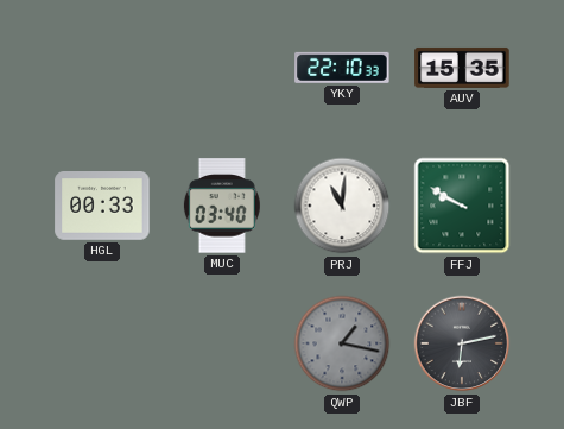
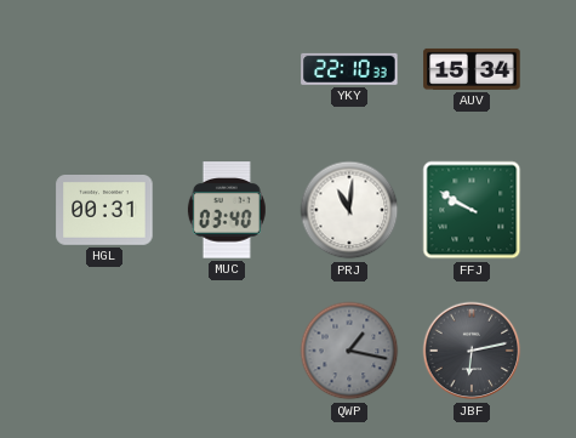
AUV: 15:35 -> 15:34 (472, 69)
HGL: 00:33 -> 00:31 (104, 211)
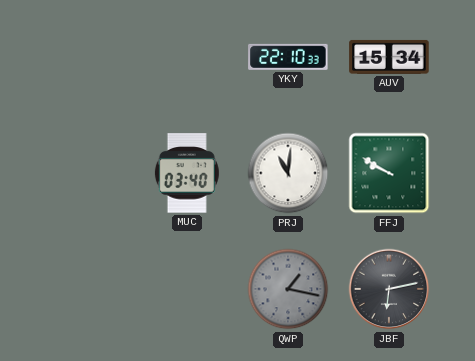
HGL: 00:31 -> none (104, 211)
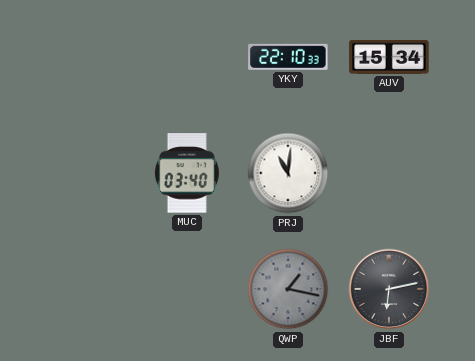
FFJ: 9:50 -> none (389, 173)
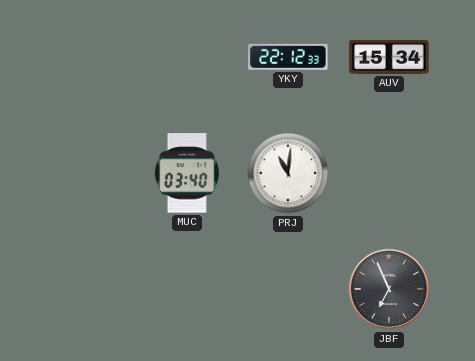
YKY: 22:10 -> 22:12 (288, 57)
QWP: 1:17 -> none (288, 289)
JBF: 6:13 -> 6:56 (389, 289)
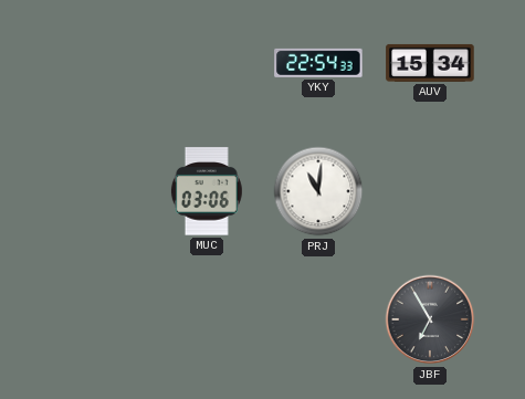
YKY: 22:12 -> 22:54 (318, 63)
MUC: 03:40 -> 03:06 (207, 191)
JBF: 6:56 -> 6:55 (430, 319)
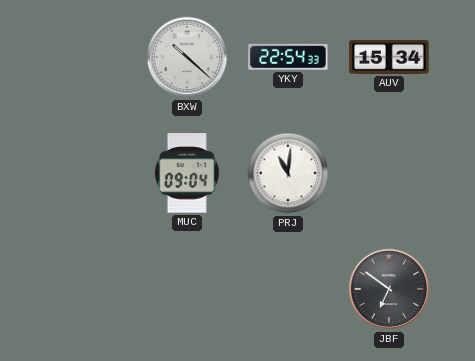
BXW: none -> 10:22 (187, 57)
MUC: 03:06 -> 09:04 (187, 173)
JBF: 6:55 -> 6:51 (389, 289)
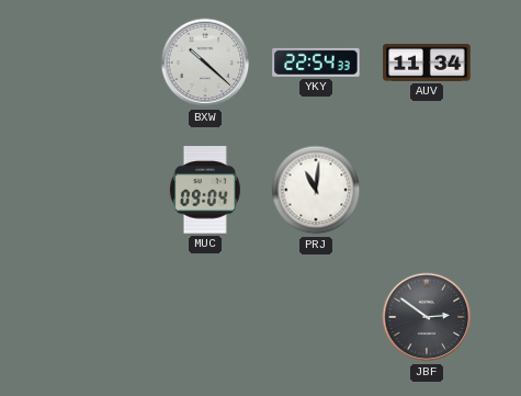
AUV: 15:34 -> 11:34 (427, 63)
JBF: 6:51 -> 2:51 (427, 317)
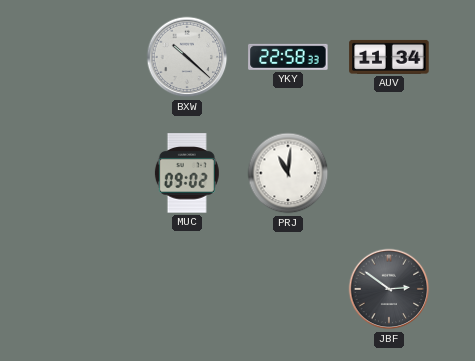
YKY: 22:54 -> 22:58 (288, 57)
MUC: 09:04 -> 09:02 (187, 173)
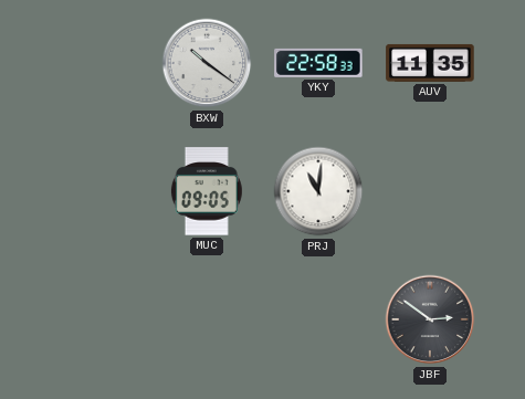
BXW: 10:22 -> 10:21 (207, 63)
AUV: 11:34 -> 11:35 (430, 63)
MUC: 09:02 -> 09:05 (207, 191)
